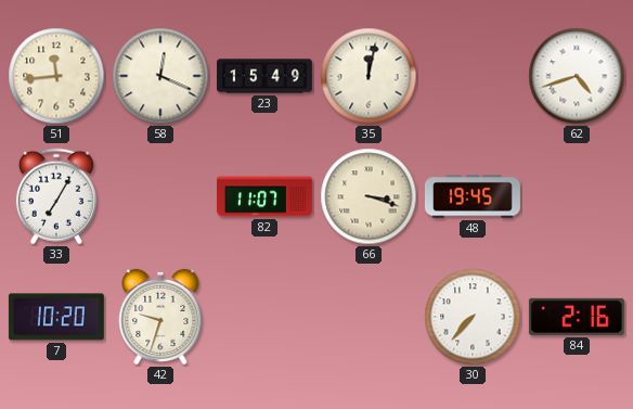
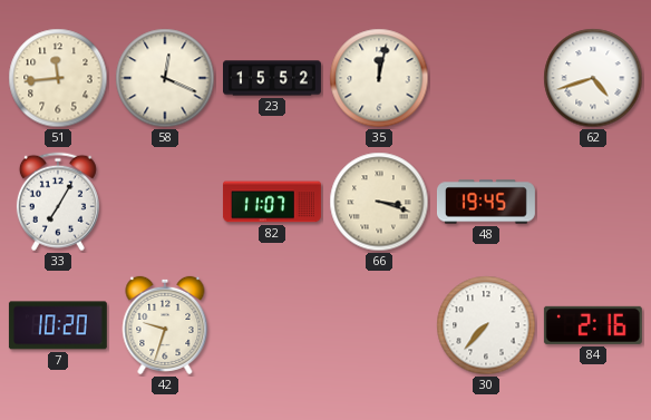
23: 15:49 -> 15:52 (273, 78)
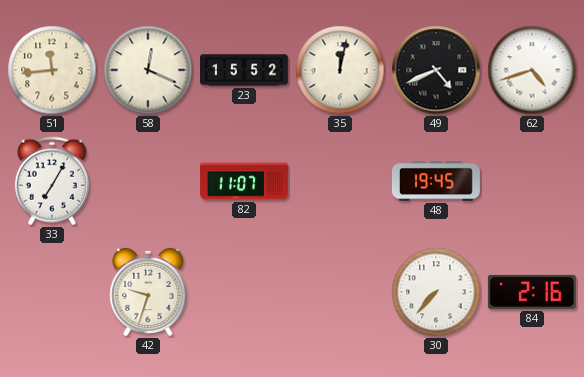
49: none -> 4:41 (436, 70)
66: 3:18 -> none (379, 202)
7: 10:20 -> none (58, 325)
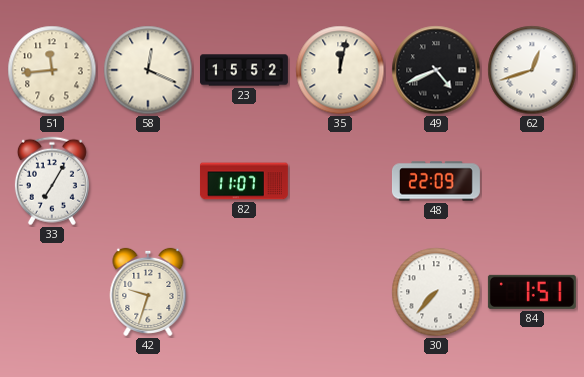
62: 4:42 -> 12:42 (532, 70)
48: 19:45 -> 22:09 (436, 181)
84: 2:16 -> 1:51 (532, 292)
